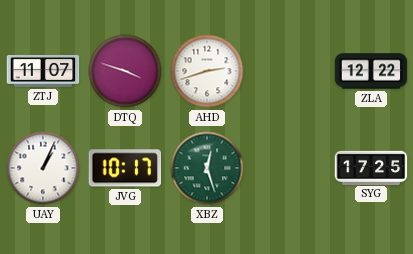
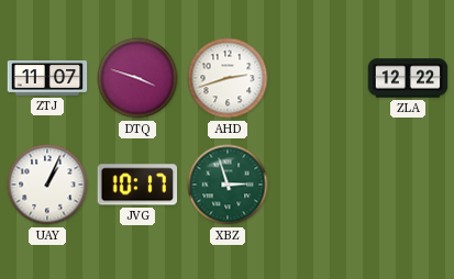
XBZ: 12:27 -> 2:57 (228, 185)
SYG: 17:25 -> none (371, 167)
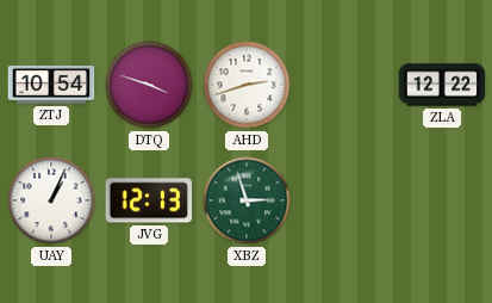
ZTJ: 11:07 -> 10:54 (51, 86)
JVG: 10:17 -> 12:13 (149, 200)
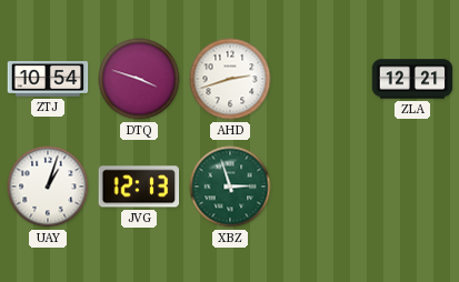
ZLA: 12:22 -> 12:21 (412, 79)
UAY: 1:04 -> 1:03 (48, 187)
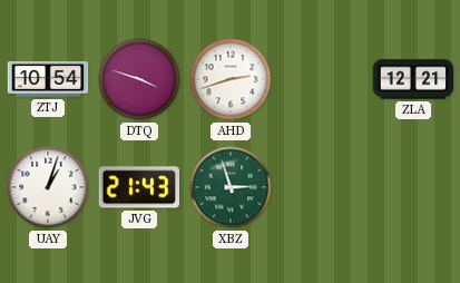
JVG: 12:13 -> 21:43 (139, 187)
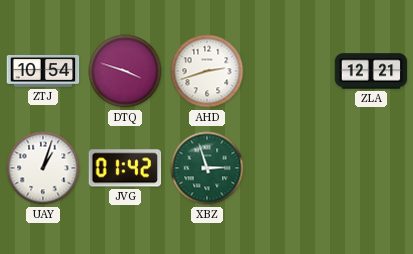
JVG: 21:43 -> 01:42 (125, 168)
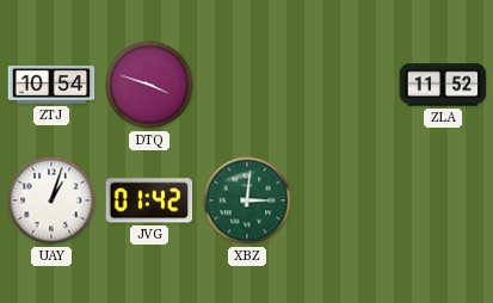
AHD: 2:42 -> none (207, 71)
ZLA: 12:21 -> 11:52 (443, 85)
XBZ: 2:57 -> 3:01 (247, 200)
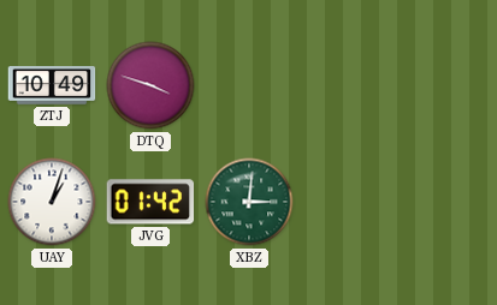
ZTJ: 10:54 -> 10:49 (52, 86)
ZLA: 11:52 -> none (443, 85)
